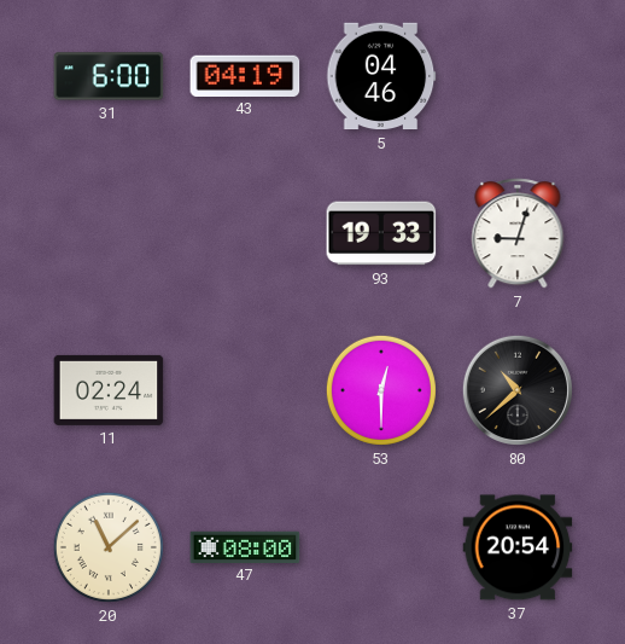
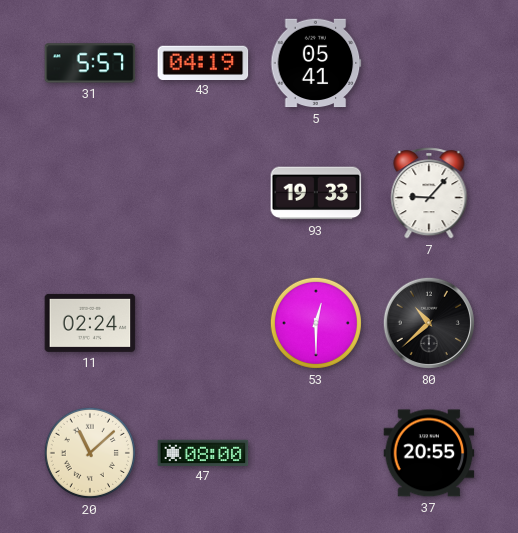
31: 6:00 -> 5:57 (90, 63)
5: 04:46 -> 05:41 (316, 63)
7: 9:03 -> 9:07 (429, 193)
37: 20:54 -> 20:55 (429, 453)
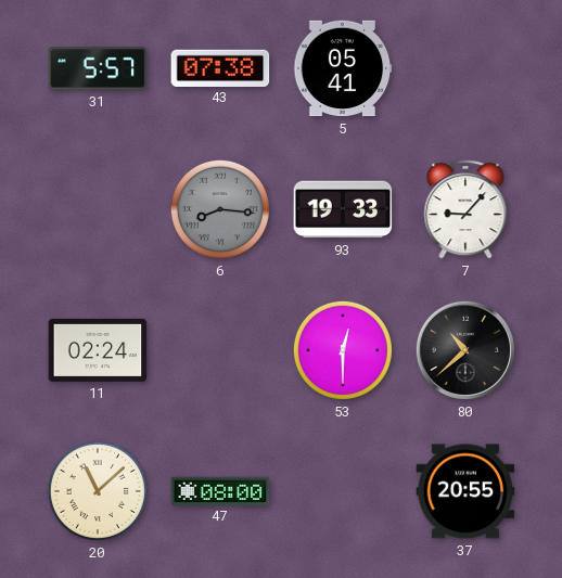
43: 04:19 -> 07:38 (220, 67)
6: none -> 8:16 (220, 209)
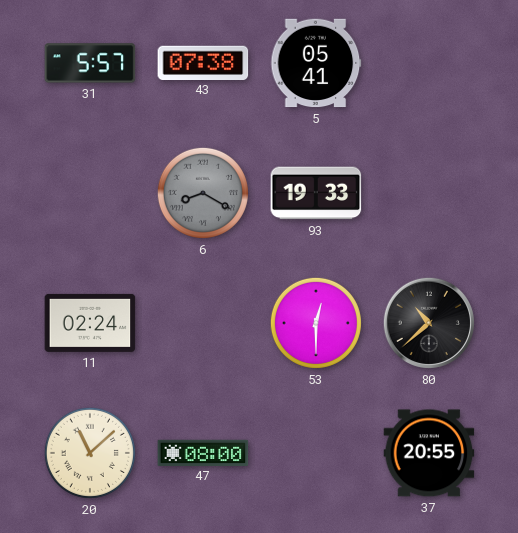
6: 8:16 -> 8:20 (203, 193)
7: 9:07 -> none (465, 209)
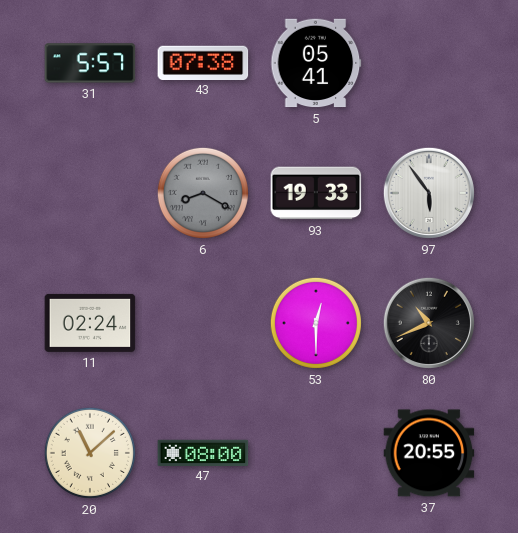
97: none -> 5:54 (429, 193)
80: 10:38 -> 10:41 (429, 323)
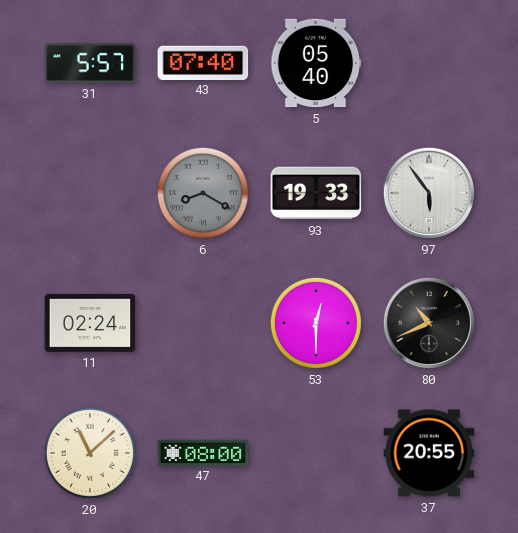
43: 07:38 -> 07:40 (203, 62)
5: 05:41 -> 05:40 (316, 63)
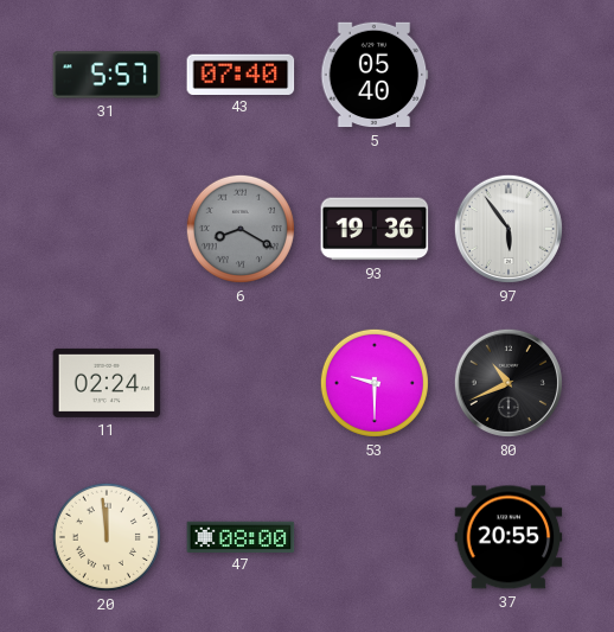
93: 19:33 -> 19:36 (375, 229)
53: 12:30 -> 9:30 (375, 383)
20: 11:08 -> 11:59 (107, 537)
